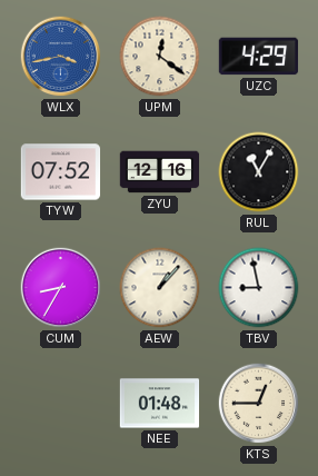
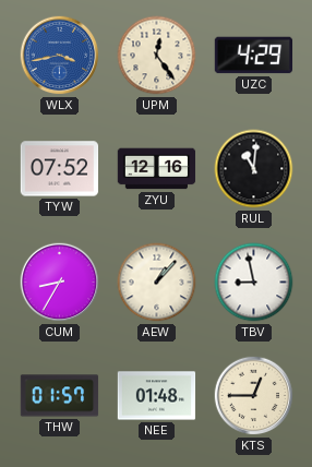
UPM: 12:21 -> 12:24 (157, 56)
RUL: 11:05 -> 11:01 (254, 169)
THW: none -> 01:57 (60, 396)
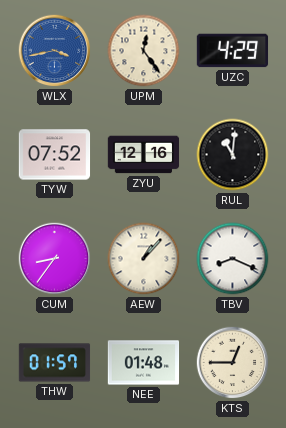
CUM: 8:35 -> 8:36 (55, 259)
TBV: 8:58 -> 8:19 (233, 259)
